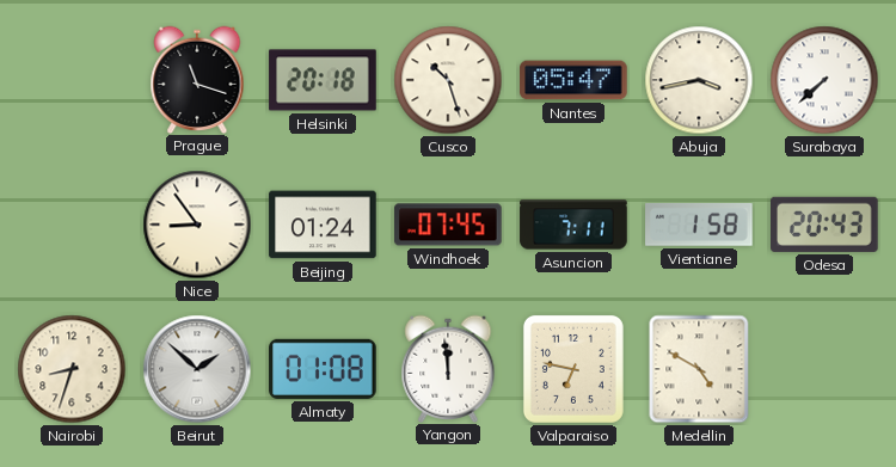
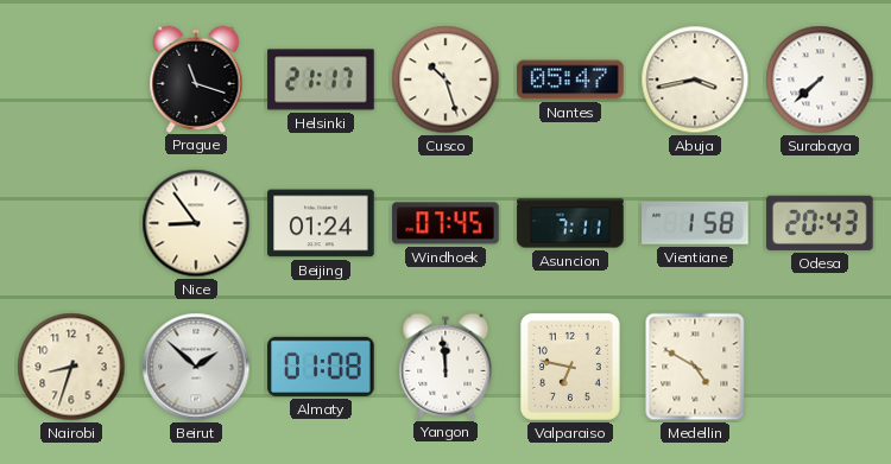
Helsinki: 20:18 -> 21:17 (321, 80)
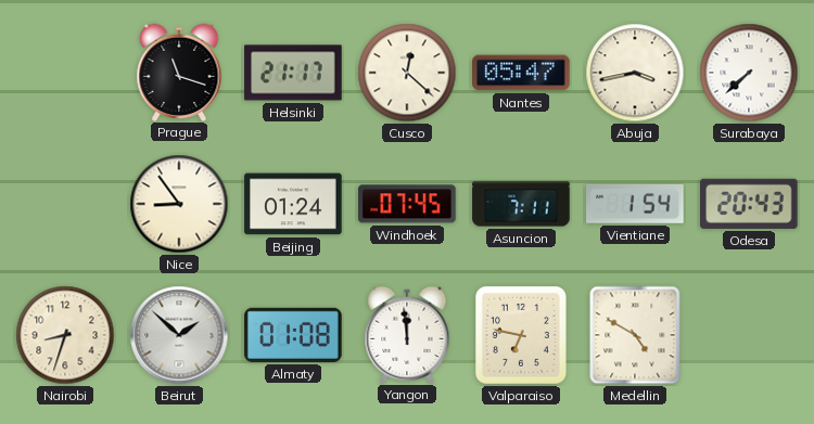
Cusco: 10:27 -> 12:22 (407, 73)
Vientiane: 1:58 -> 1:54 (635, 205)
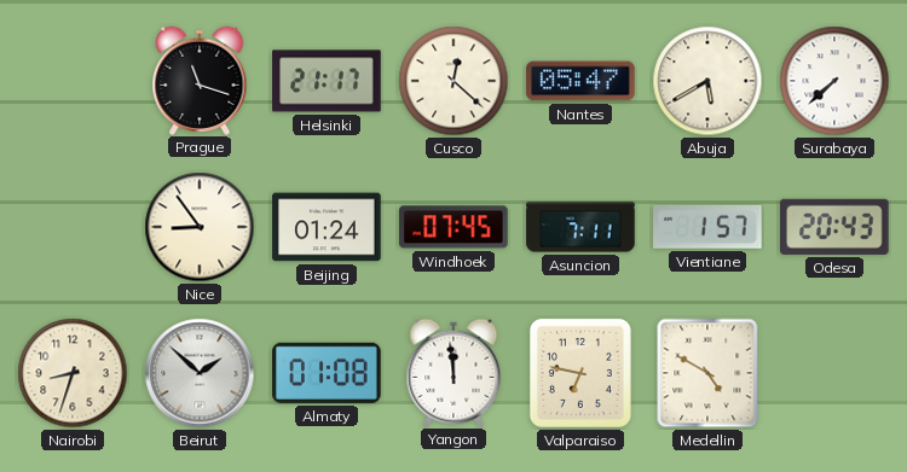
Abuja: 3:43 -> 5:40 (707, 81)
Vientiane: 1:54 -> 1:57 (707, 228)
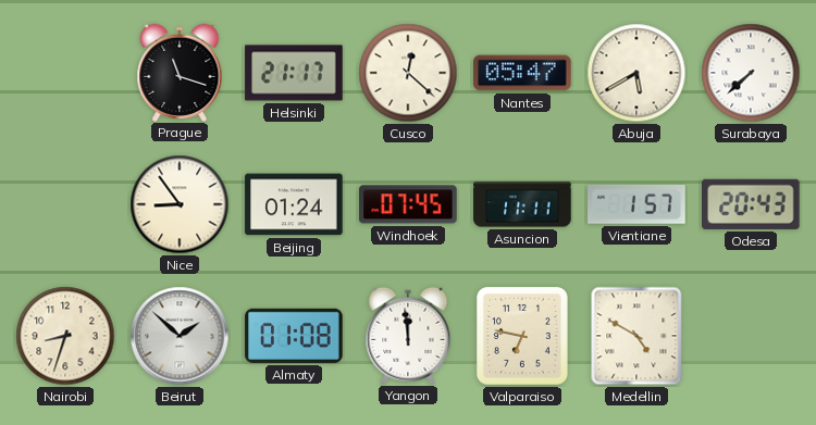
Asuncion: 7:11 -> 11:11 (522, 204)
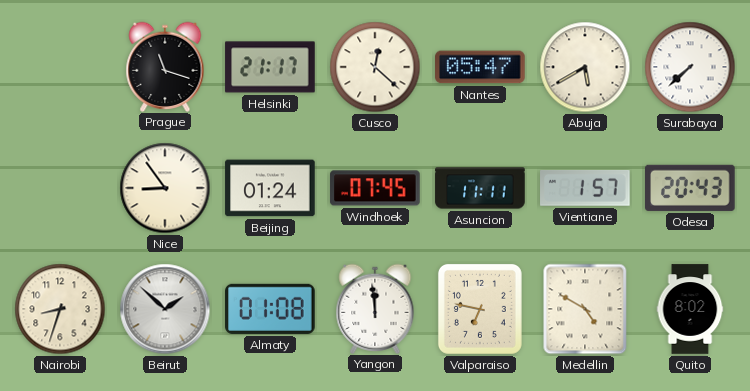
Quito: none -> 8:02 (690, 309)
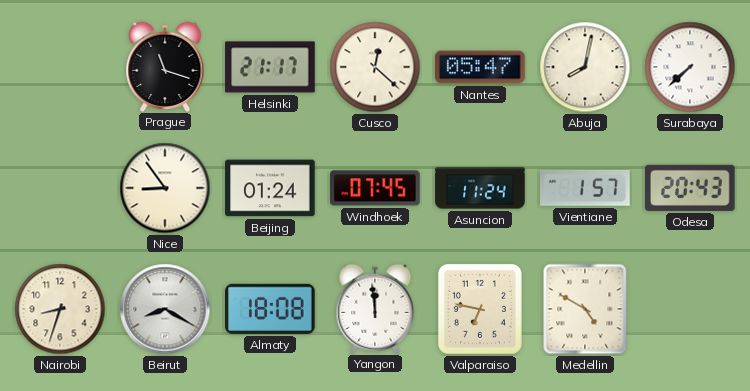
Abuja: 5:40 -> 8:02 (585, 67)
Asuncion: 11:11 -> 11:24 (480, 188)
Beirut: 1:52 -> 8:20 (165, 309)
Almaty: 01:08 -> 18:08 (270, 309)
Quito: 8:02 -> none (690, 309)
